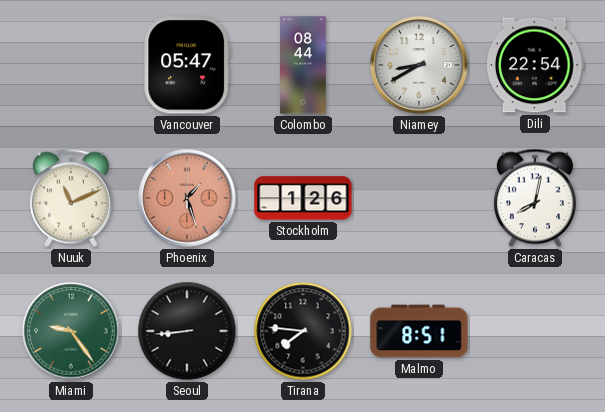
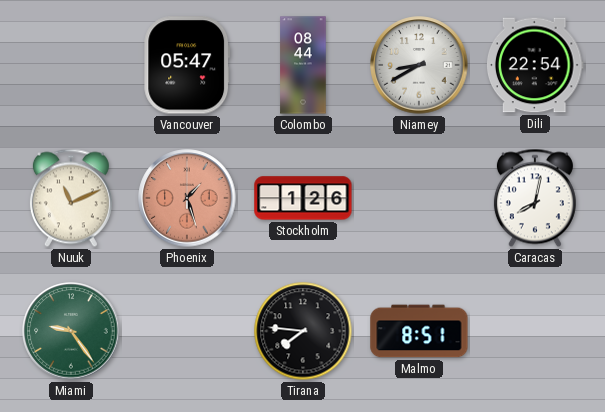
Seoul: 8:44 -> none (187, 331)
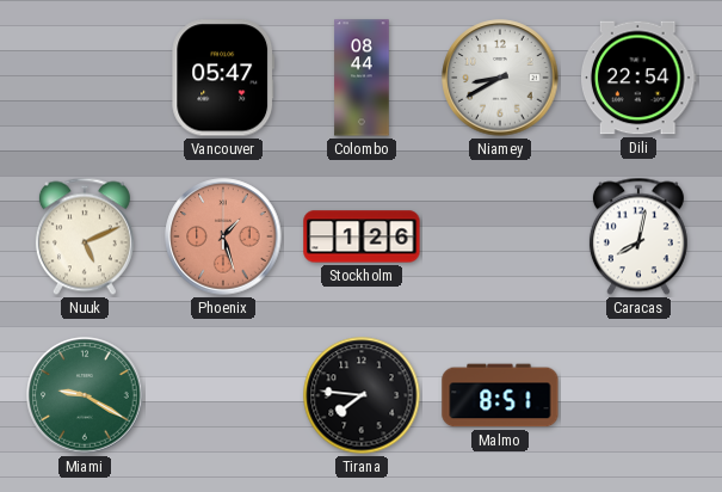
Nuuk: 11:11 -> 5:11 (85, 236)
Miami: 9:24 -> 9:20 (85, 395)
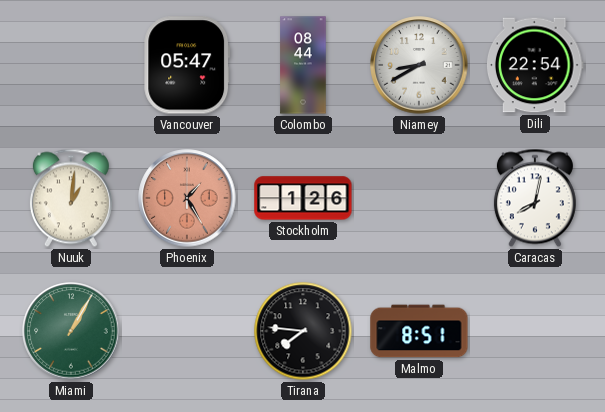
Nuuk: 5:11 -> 1:01 (71, 198)
Phoenix: 1:27 -> 1:25 (187, 198)
Miami: 9:20 -> 1:05 (71, 331)
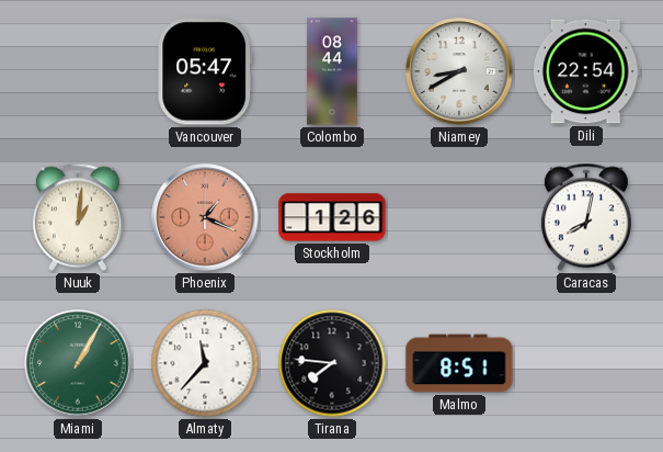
Phoenix: 1:25 -> 1:19 (205, 217)
Almaty: none -> 11:37 (205, 363)
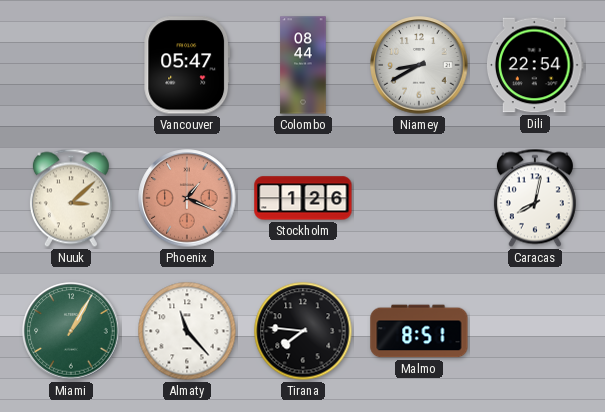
Nuuk: 1:01 -> 3:08 (71, 198)
Almaty: 11:37 -> 11:23 (187, 331)
